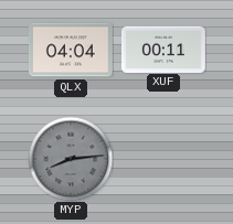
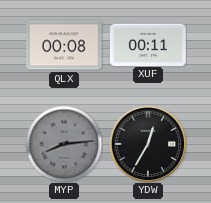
QLX: 04:04 -> 00:08 (64, 45)
YDW: none -> 12:35 (148, 144)
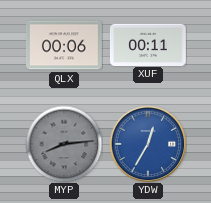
QLX: 00:08 -> 00:06 (64, 45)
YDW dial: black -> blue (148, 144)
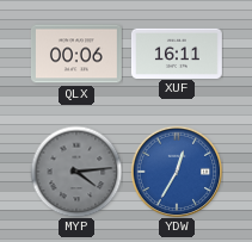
XUF: 00:11 -> 16:11 (177, 52)
MYP: 8:14 -> 4:14 (76, 172)
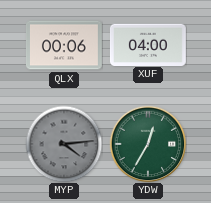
XUF: 16:11 -> 04:00 (148, 44)
YDW dial: blue -> green (148, 144)
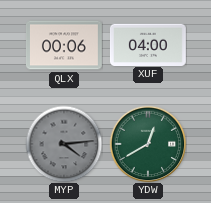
YDW: 12:35 -> 12:40 (148, 144)
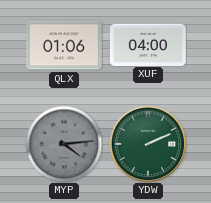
QLX: 00:06 -> 01:06 (64, 45)
YDW: 12:40 -> 2:11 (148, 144)
